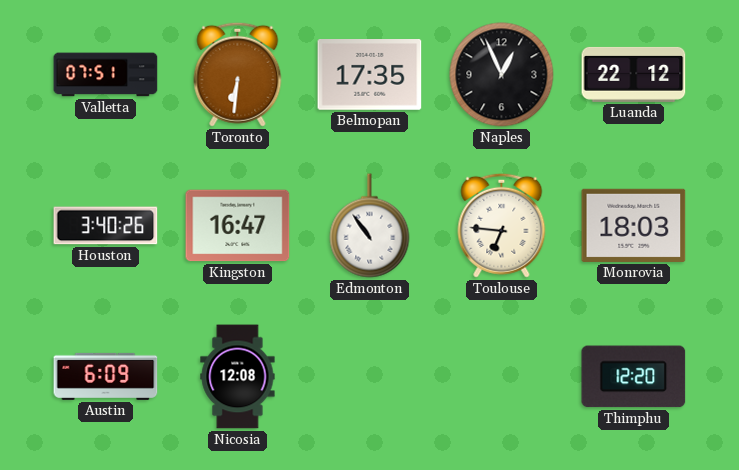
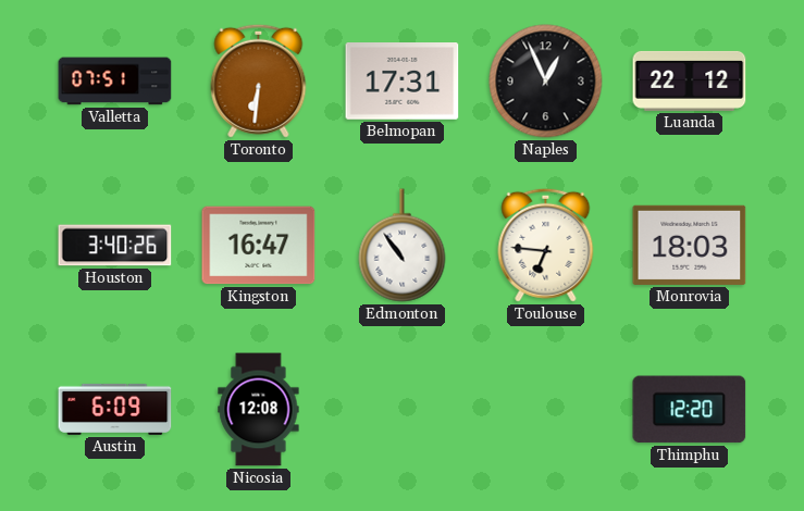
Belmopan: 17:35 -> 17:31 (403, 82)
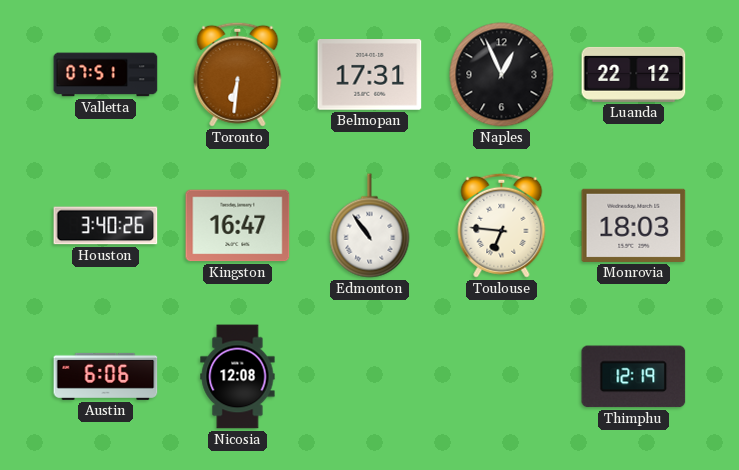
Austin: 6:09 -> 6:06 (106, 376)
Thimphu: 12:20 -> 12:19 (634, 377)
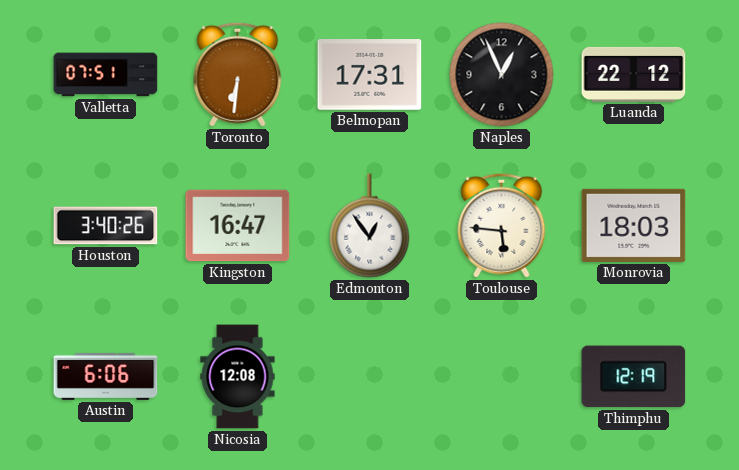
Edmonton: 10:54 -> 12:54 (370, 226)
Toulouse: 6:46 -> 5:46 (502, 225)
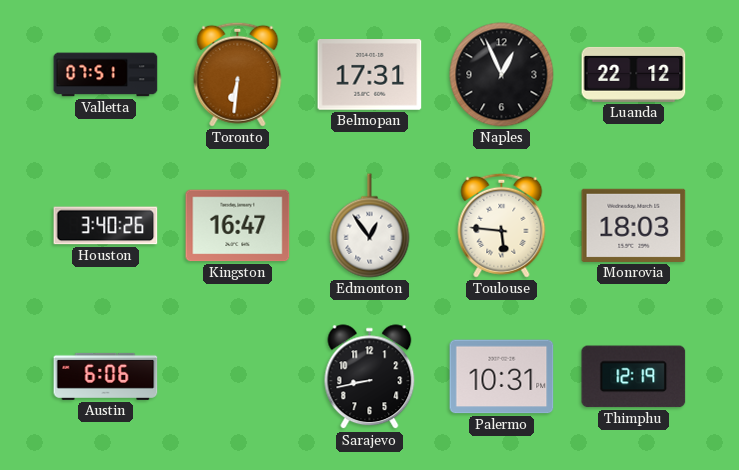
Nicosia: 12:08 -> none (238, 377)
Sarajevo: none -> 8:43 (370, 377)
Palermo: none -> 10:31 (502, 377)
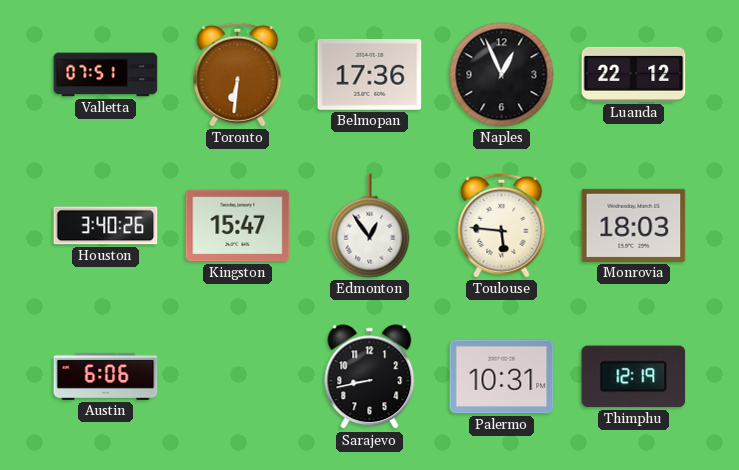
Belmopan: 17:31 -> 17:36 (370, 75)
Kingston: 16:47 -> 15:47 (238, 226)
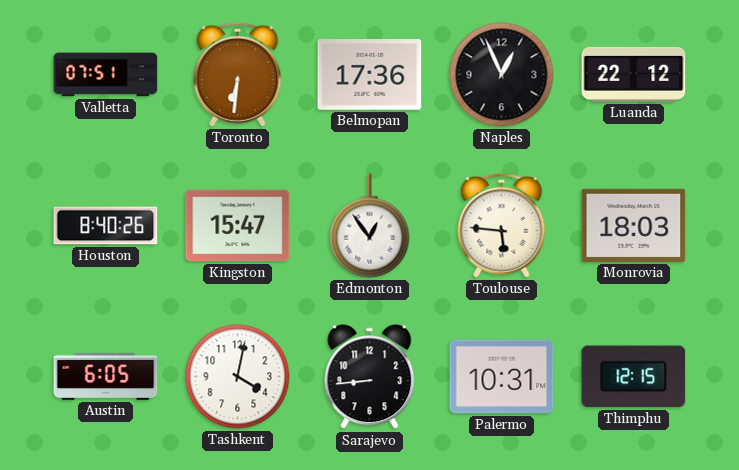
Houston: 3:40 -> 8:40 (106, 226)
Austin: 6:06 -> 6:05 (106, 376)
Tashkent: none -> 4:02 (238, 377)
Sarajevo: 8:43 -> 8:44 (370, 377)
Thimphu: 12:19 -> 12:15 (634, 377)
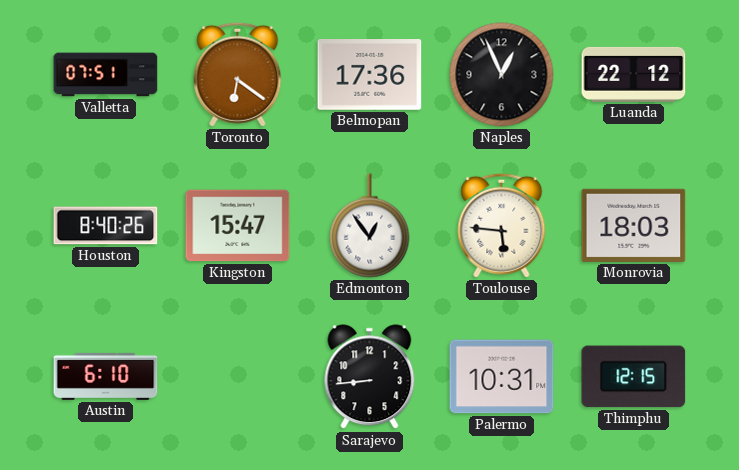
Toronto: 6:31 -> 6:21 (238, 74)
Austin: 6:05 -> 6:10 (106, 376)
Tashkent: 4:02 -> none (238, 377)
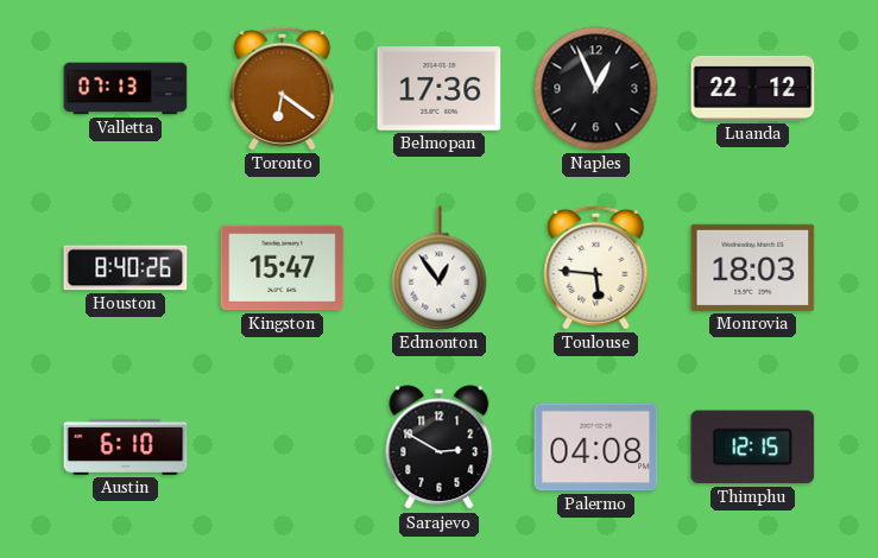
Valletta: 07:51 -> 07:13 (126, 89)
Sarajevo: 8:44 -> 2:50 (440, 448)
Palermo: 10:31 -> 04:08 (596, 448)
